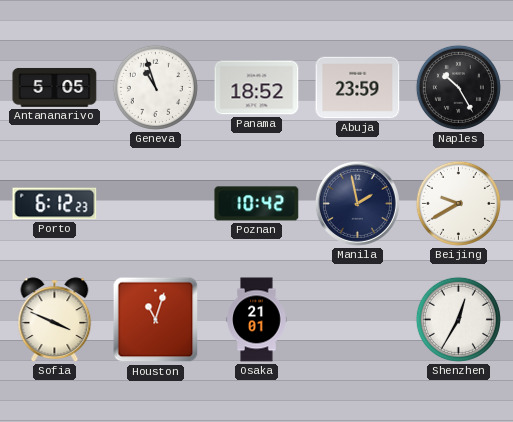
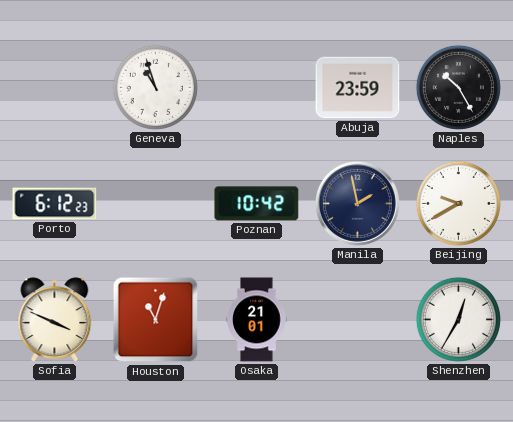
Antananarivo: 5:05 -> none (55, 87)
Panama: 18:52 -> none (257, 88)
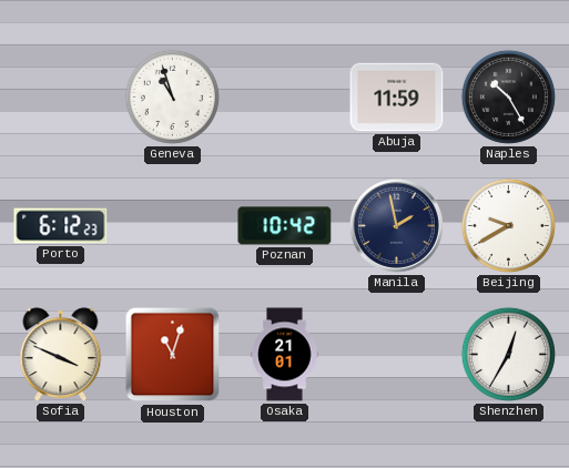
Abuja: 23:59 -> 11:59 (397, 98)
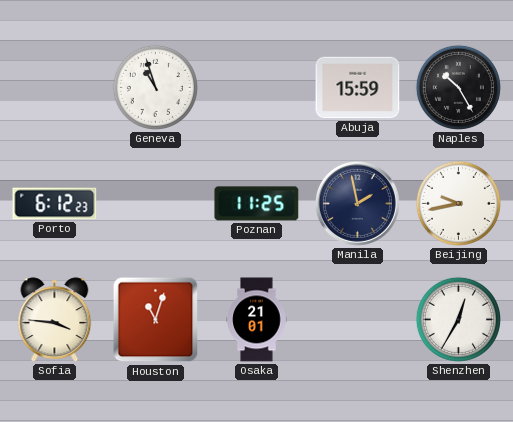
Abuja: 11:59 -> 15:59 (358, 88)
Poznan: 10:42 -> 11:25 (257, 204)
Beijing: 9:40 -> 9:43 (458, 203)
Sofia: 3:49 -> 3:46 (55, 320)
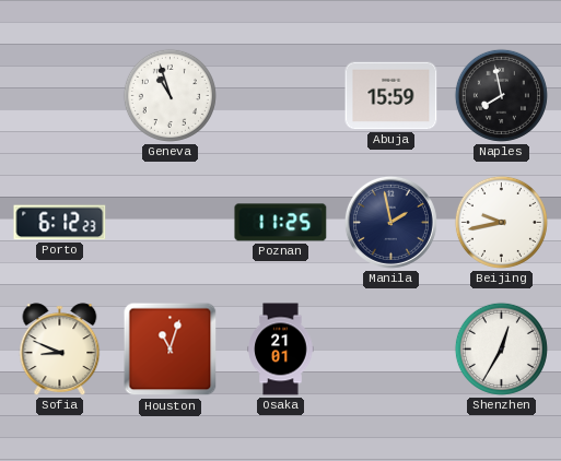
Naples: 10:25 -> 7:58 (501, 95)
Sofia: 3:46 -> 8:49 (60, 350)
